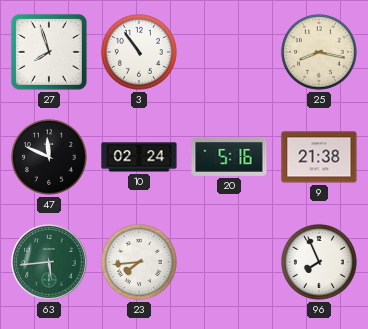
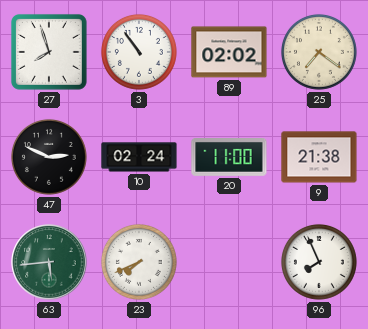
89: none -> 02:02 (229, 52)
25: 8:17 -> 7:21 (319, 52)
47: 11:49 -> 2:49 (49, 157)
20: 5:16 -> 11:00 (229, 158)
23: 7:44 -> 7:41 (139, 262)
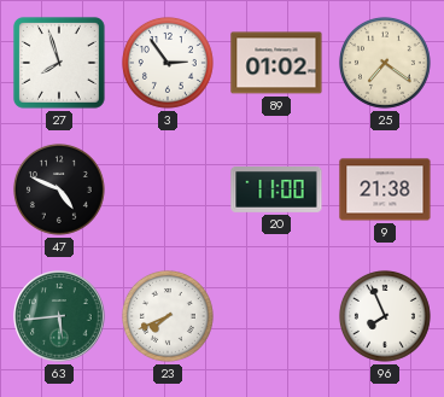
3: 10:54 -> 2:54 (168, 63)
89: 02:02 -> 01:02 (276, 63)
47: 2:49 -> 4:49 (59, 189)
10: 02:24 -> none (139, 157)
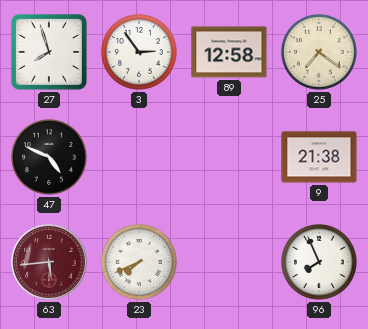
89: 01:02 -> 12:58 (229, 52)
20: 11:00 -> none (276, 191)
63 dial: green -> burgundy (49, 262)
